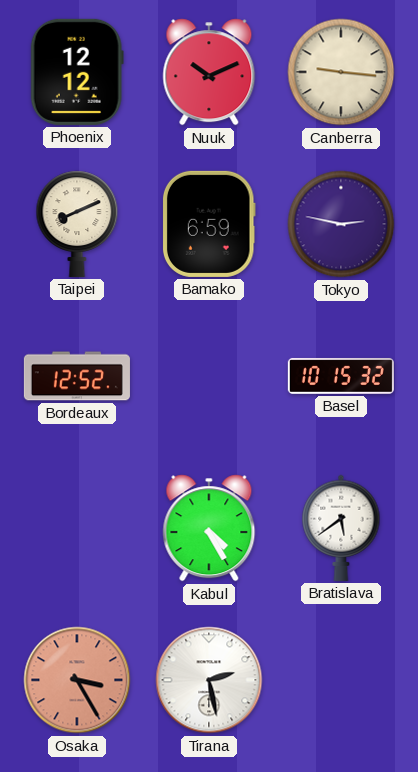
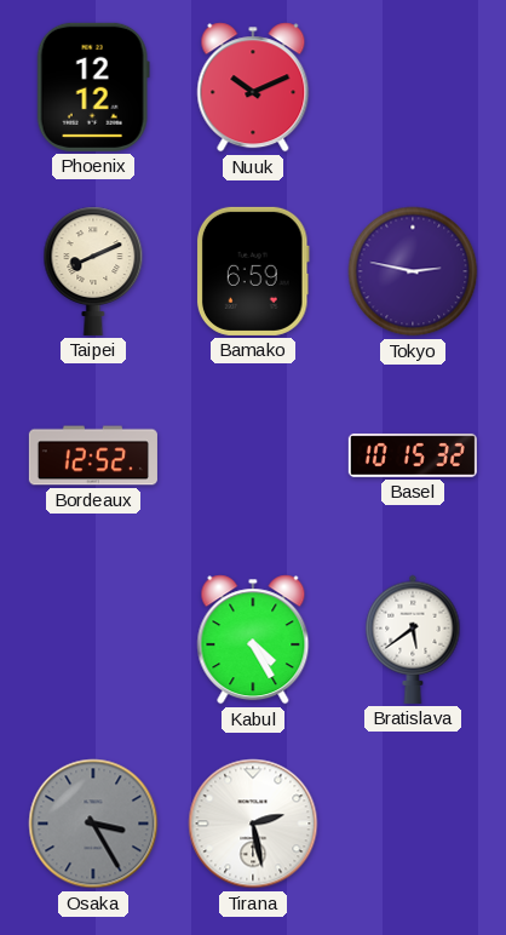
Canberra: 9:16 -> none (341, 72)
Osaka dial: salmon -> grey (93, 824)
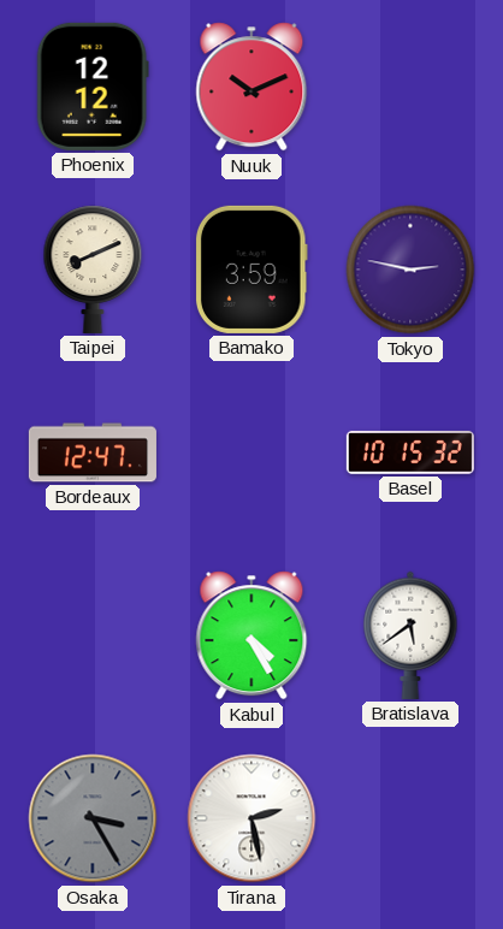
Bamako: 6:59 -> 3:59 (251, 270)
Bordeaux: 12:52 -> 12:47 (93, 452)
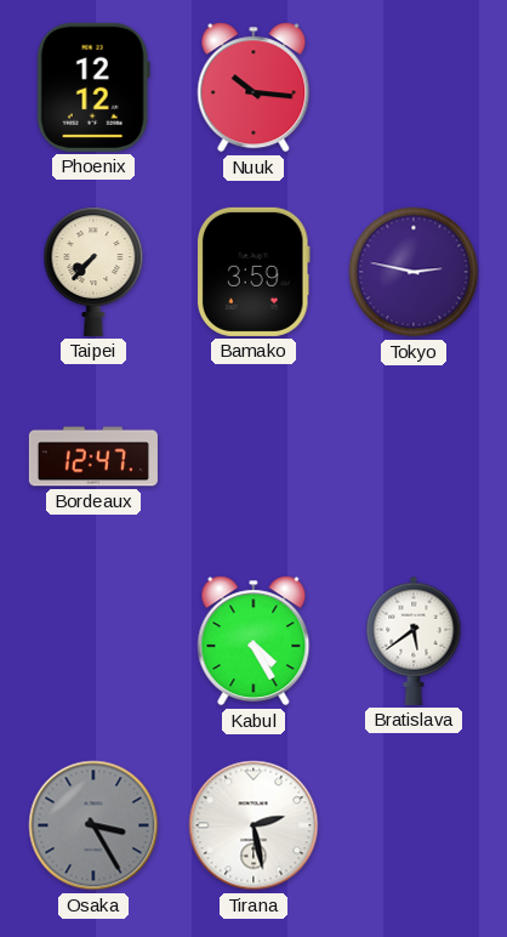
Nuuk: 10:11 -> 10:16 (253, 87)
Taipei: 8:11 -> 7:37 (93, 272)
Basel: 10:15 -> none (410, 452)
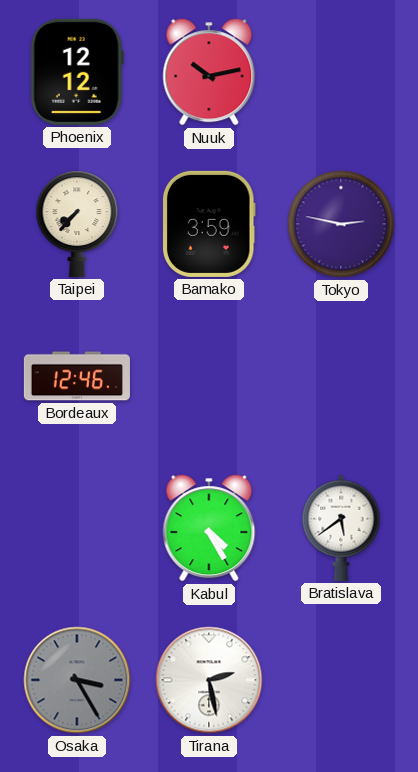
Nuuk: 10:16 -> 10:13 (209, 72)
Bordeaux: 12:47 -> 12:46 (77, 376)
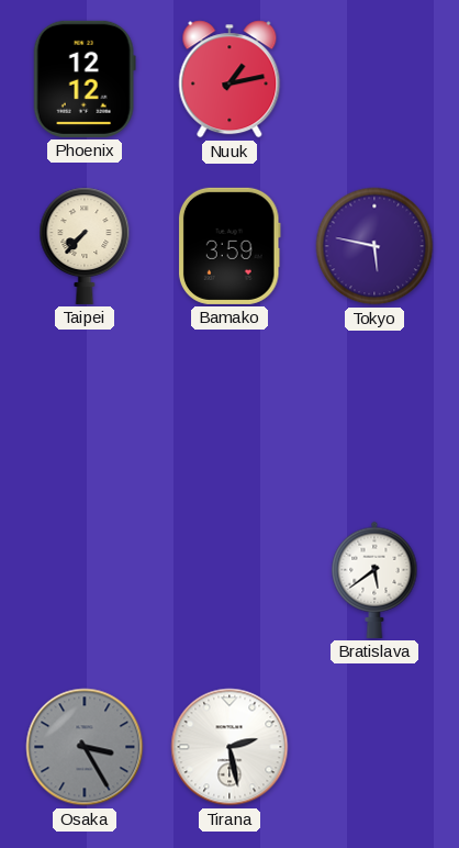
Nuuk: 10:13 -> 1:13 (229, 79)
Tokyo: 2:47 -> 5:47 (374, 246)
Bordeaux: 12:46 -> none (77, 376)
Kabul: 4:25 -> none (209, 528)
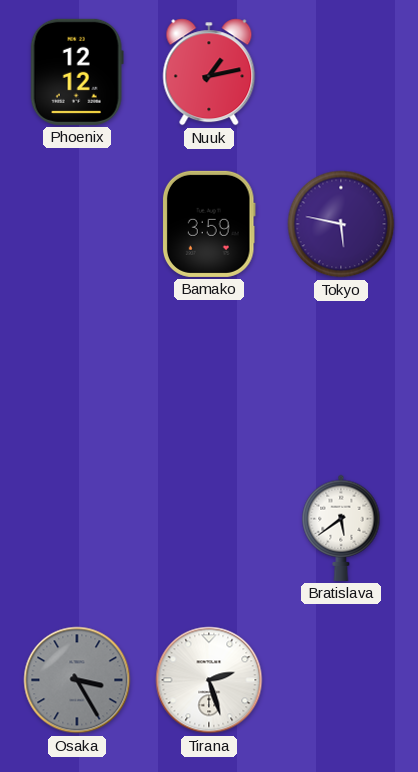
Taipei: 7:37 -> none (85, 246)
Tirana: 2:28 -> 2:27 (209, 680)
